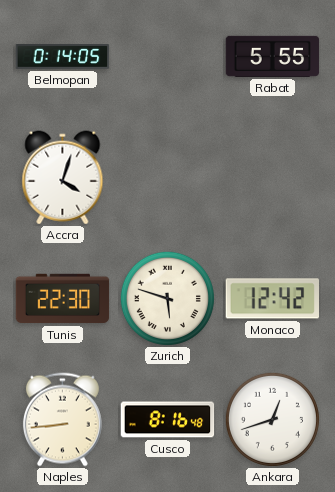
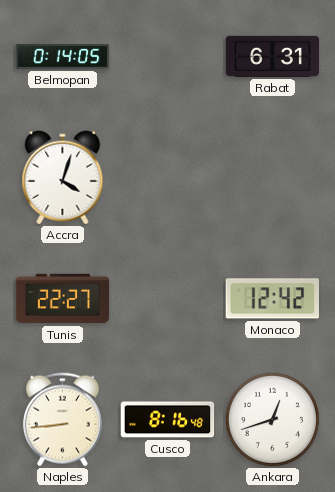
Rabat: 5:55 -> 6:31 (273, 56)
Tunis: 22:30 -> 22:27 (63, 299)
Zurich: 5:48 -> none (167, 298)
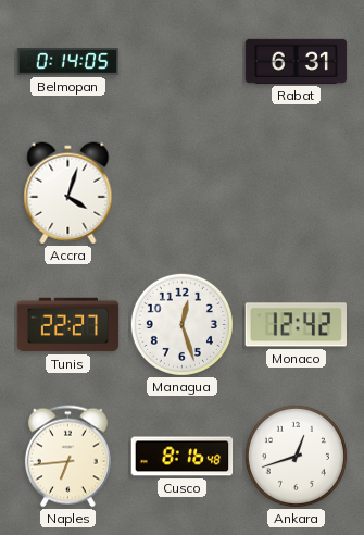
Managua: none -> 12:27 (181, 324)
Naples: 8:44 -> 6:44 (67, 457)
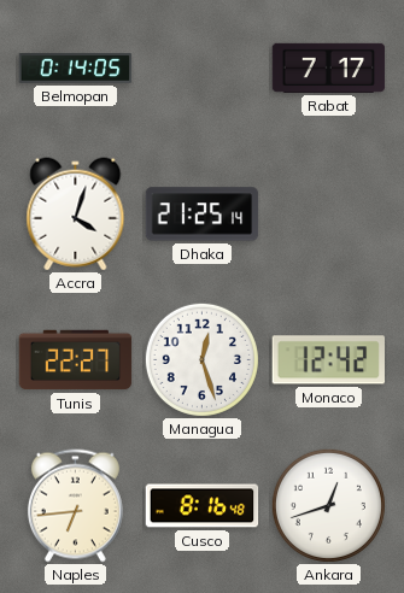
Rabat: 6:31 -> 7:17 (329, 67)
Dhaka: none -> 21:25 (203, 215)
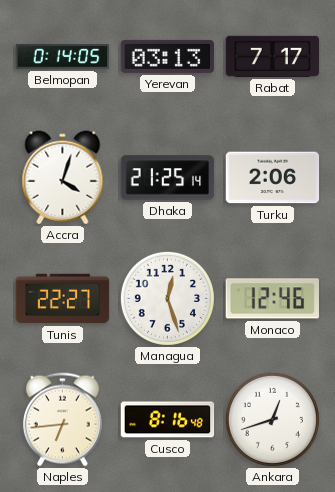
Yerevan: none -> 03:13 (168, 56)
Turku: none -> 2:06 (273, 178)
Monaco: 12:42 -> 12:46 (272, 299)
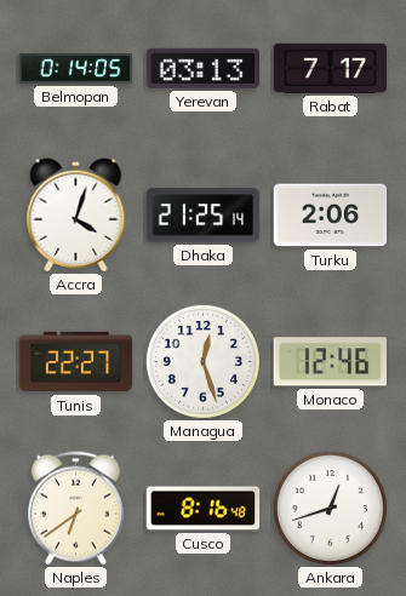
Naples: 6:44 -> 6:39 (75, 509)
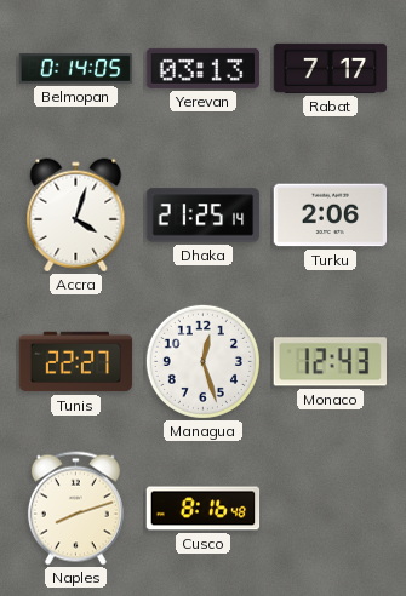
Monaco: 12:46 -> 12:43 (330, 362)
Naples: 6:39 -> 8:12 (75, 509)
Ankara: 12:42 -> none (330, 508)
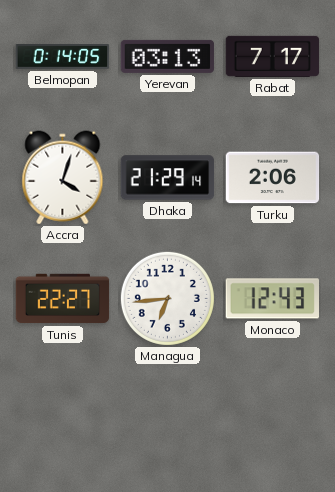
Dhaka: 21:25 -> 21:29 (168, 178)
Managua: 12:27 -> 6:44 (167, 298)
Naples: 8:12 -> none (75, 509)
Cusco: 8:16 -> none (204, 509)
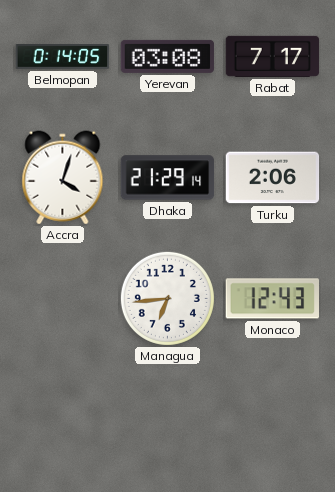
Yerevan: 03:13 -> 03:08 (168, 56)
Tunis: 22:27 -> none (63, 299)
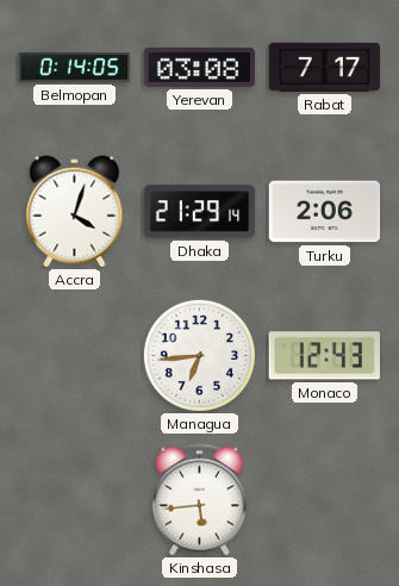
Kinshasa: none -> 5:44 (199, 500)
